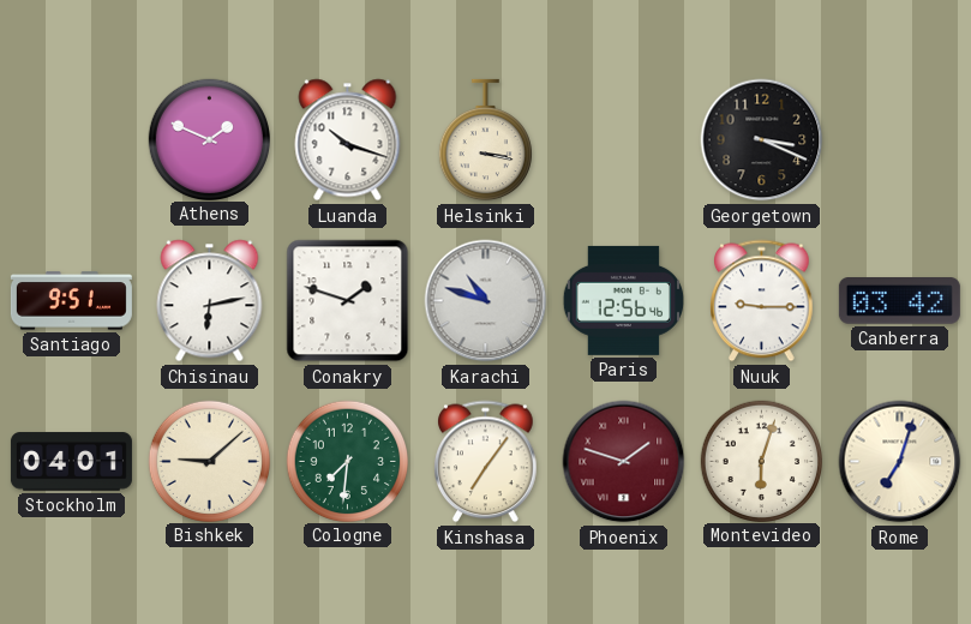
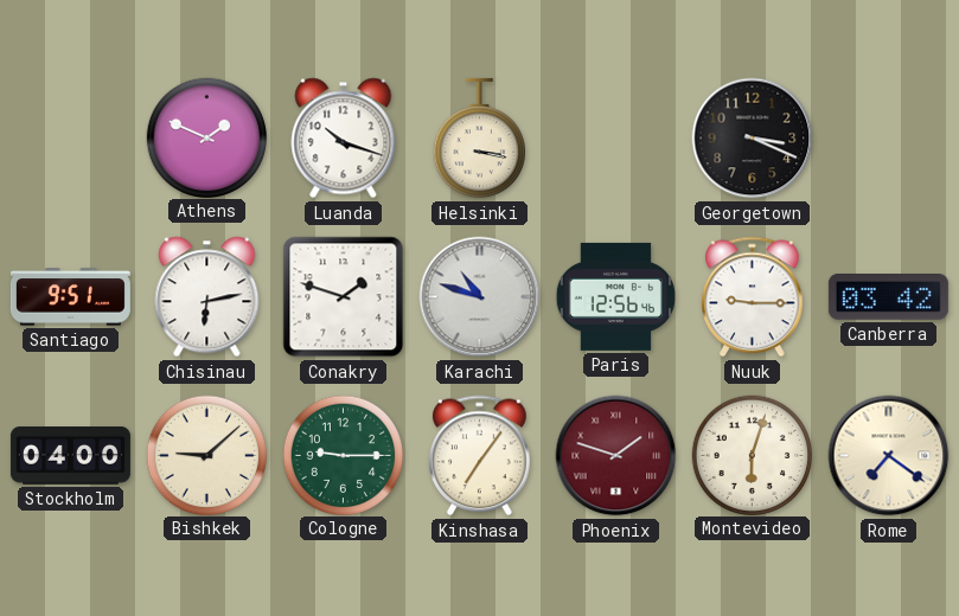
Stockholm: 04:01 -> 04:00 (70, 456)
Cologne: 7:31 -> 9:15 (343, 455)
Rome: 7:03 -> 7:21 (889, 456)
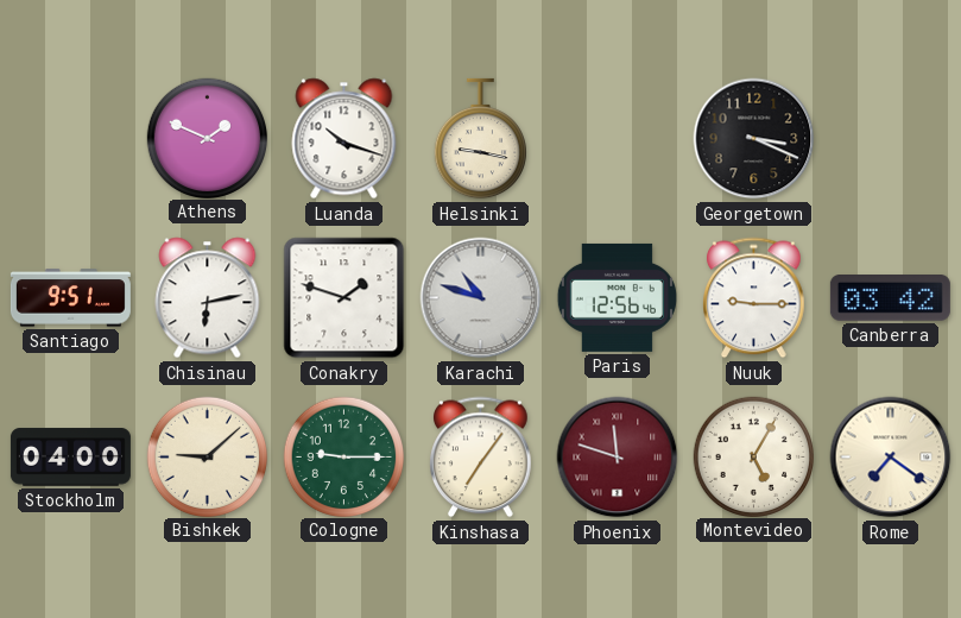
Helsinki: 3:17 -> 9:17 (480, 139)
Phoenix: 1:48 -> 11:48 (618, 458)
Montevideo: 6:03 -> 5:05 (753, 456)
